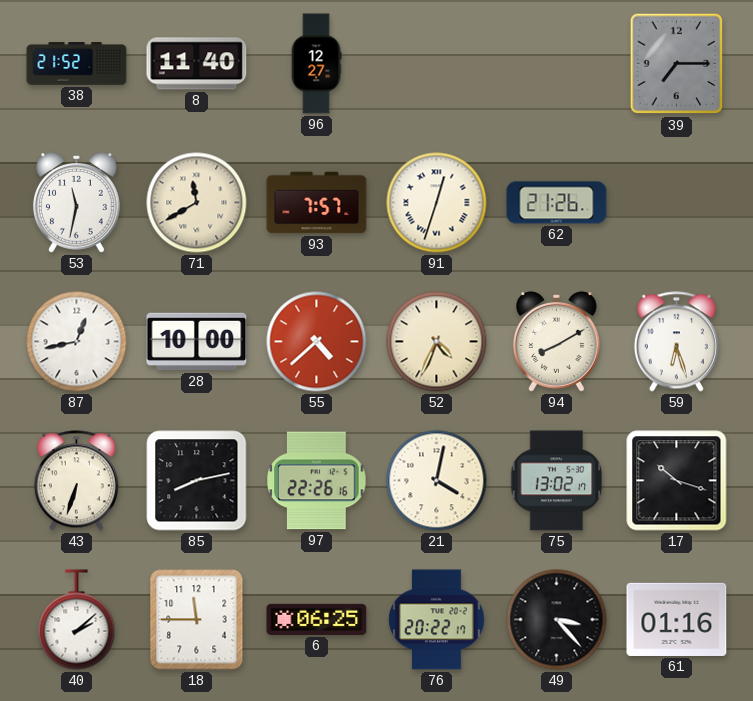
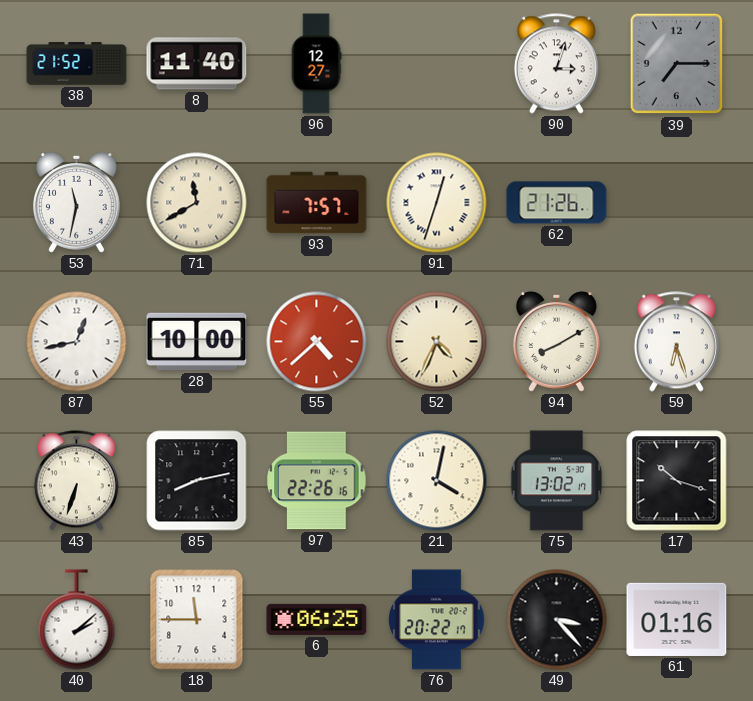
90: none -> 3:03 (556, 64)
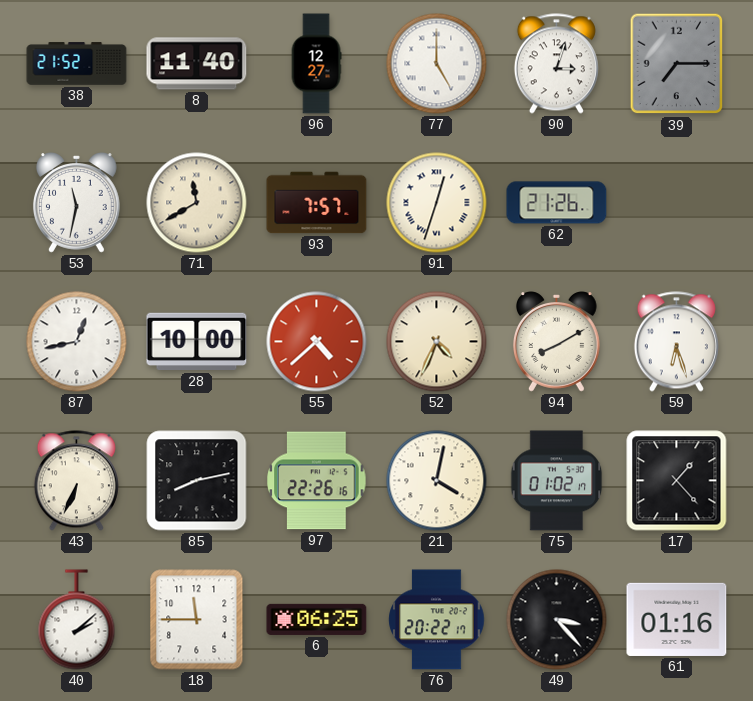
77: none -> 5:00 (437, 64)
43: 6:33 -> 6:34 (76, 481)
75: 13:02 -> 01:02 (557, 481)
17: 10:18 -> 1:23 (677, 481)
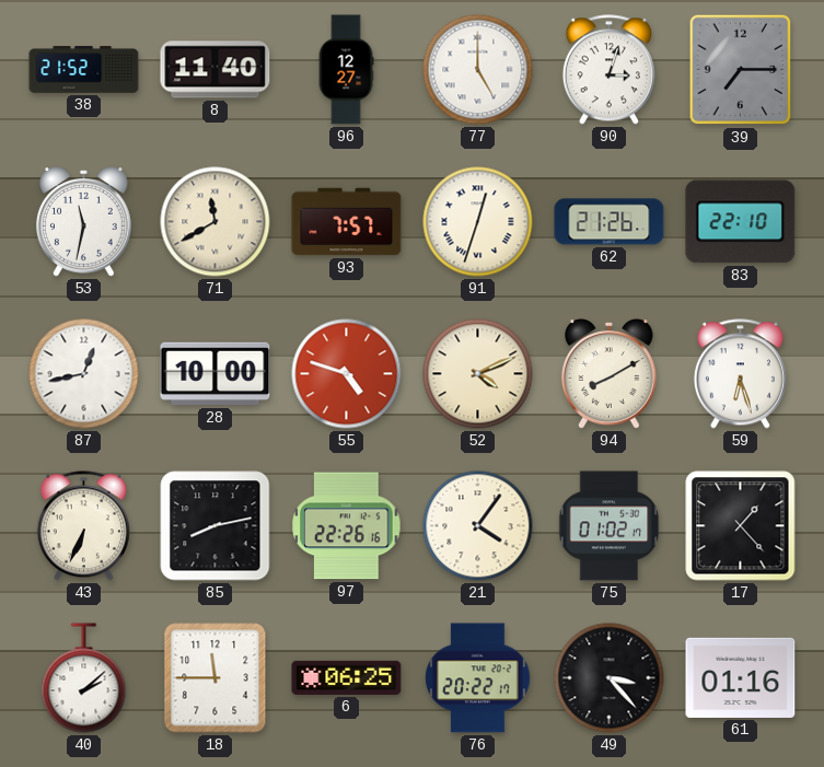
83: none -> 22:10 (741, 222)
55: 4:38 -> 4:48 (347, 374)
52: 4:34 -> 4:11 (478, 374)
21: 4:02 -> 4:06 (478, 526)
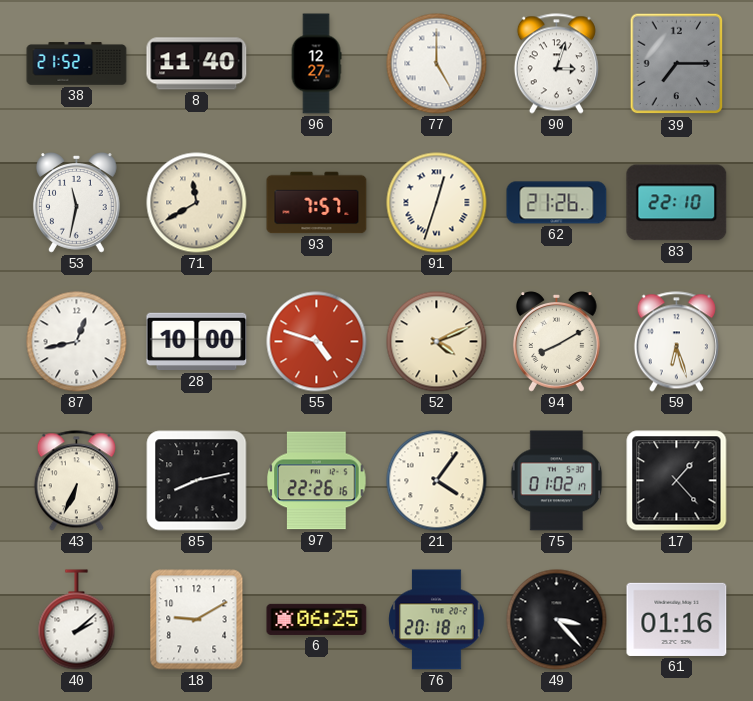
18: 11:45 -> 9:10 (197, 620)
76: 20:22 -> 20:18 (437, 620)
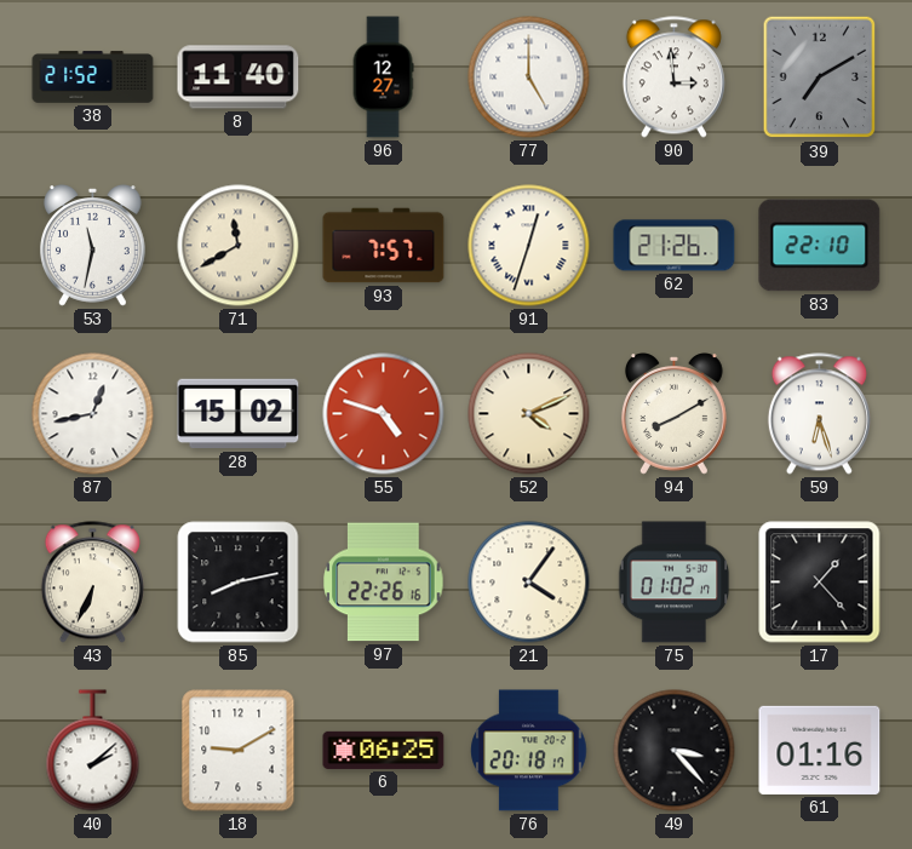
90: 3:03 -> 2:59 (673, 78)
39: 7:15 -> 7:10 (820, 78)
28: 10:00 -> 15:02 (239, 414)
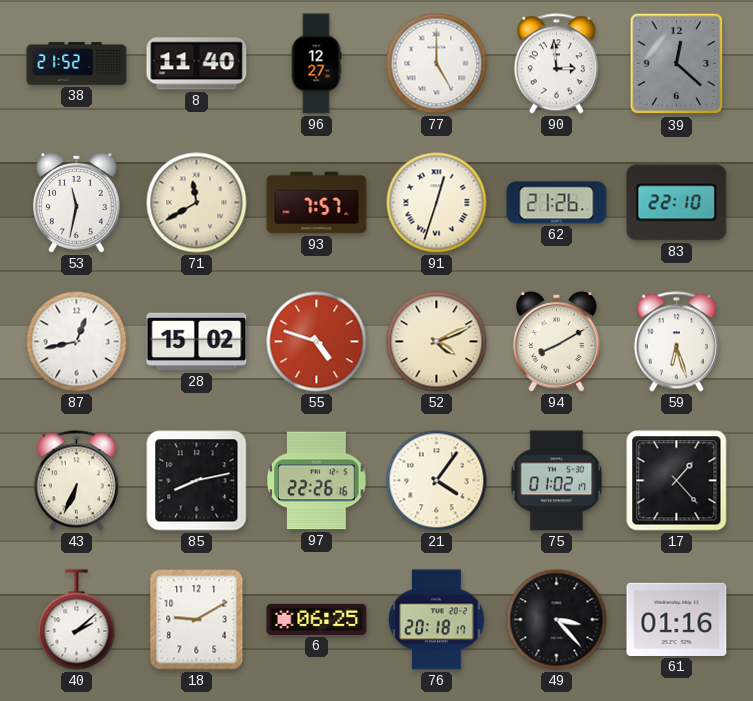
39: 7:10 -> 12:22 (677, 64)
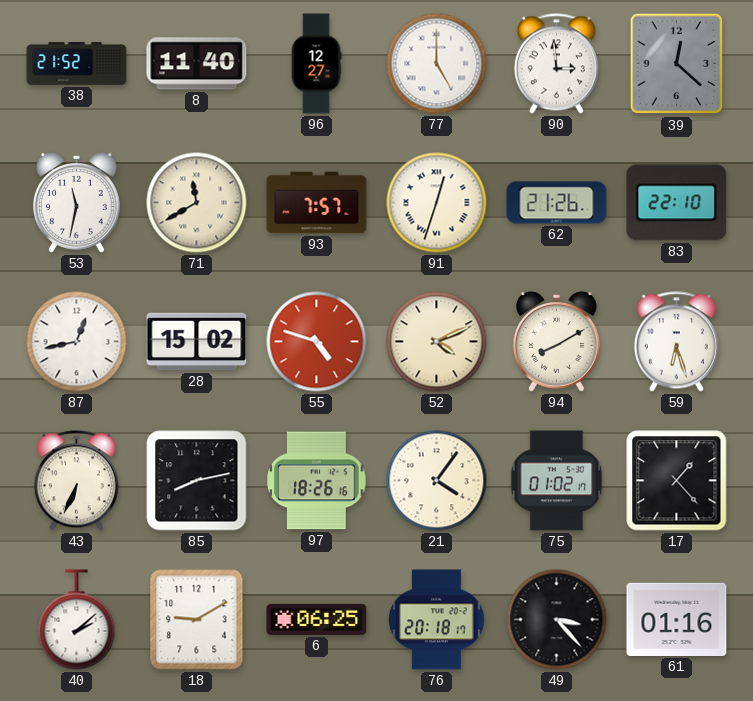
97: 22:26 -> 18:26 (317, 481)
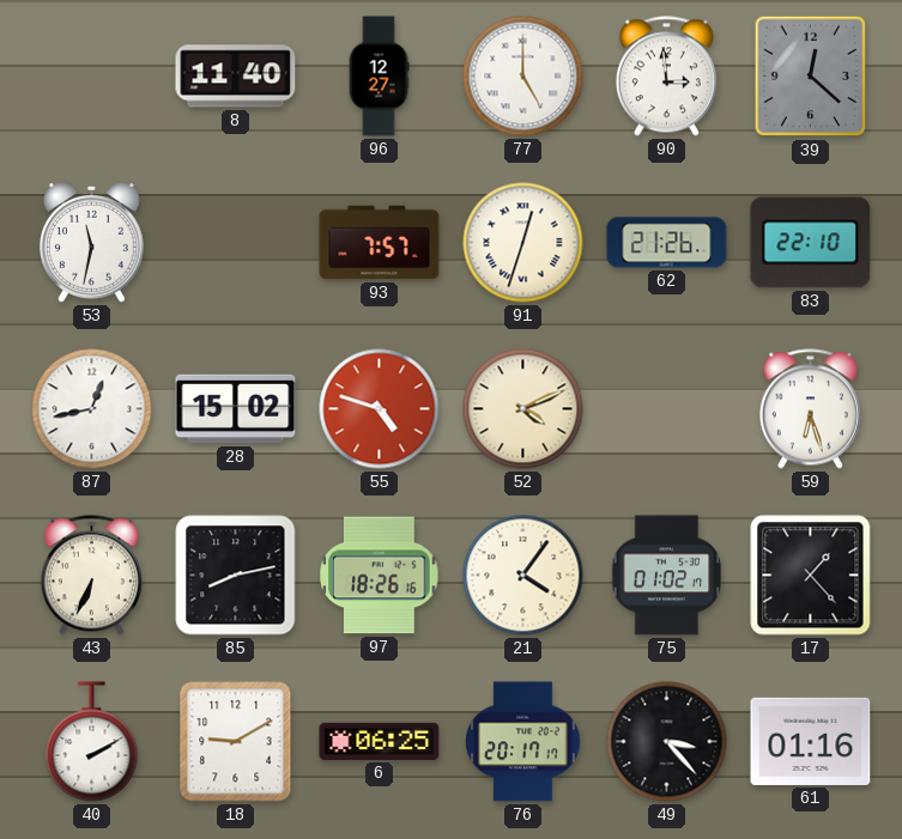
38: 21:52 -> none (77, 64)
71: 11:40 -> none (197, 203)
94: 8:10 -> none (556, 342)
40: 2:08 -> 2:10 (92, 742)
76: 20:18 -> 20:17 (523, 742)
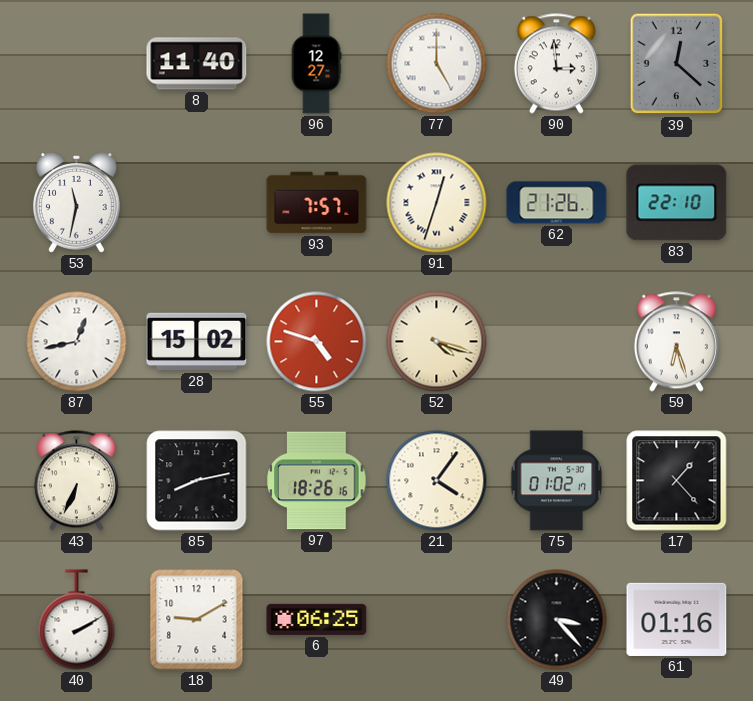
52: 4:11 -> 4:18 (437, 342)
76: 20:17 -> none (523, 742)
